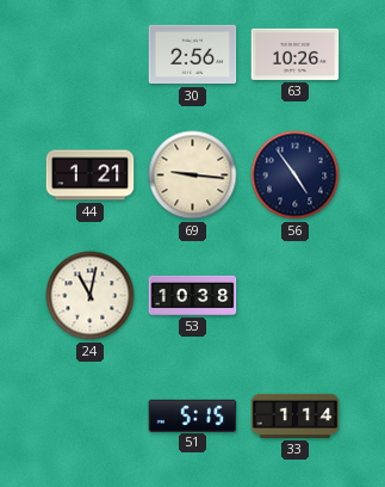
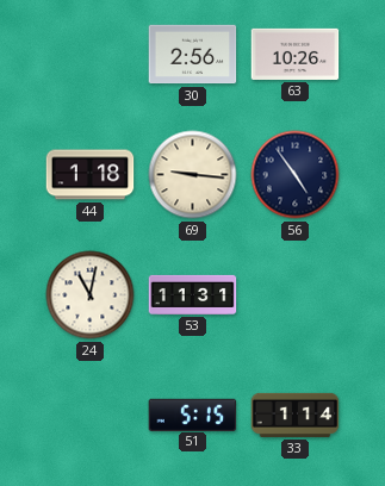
44: 1:21 -> 1:18 (91, 175)
53: 10:38 -> 11:31 (193, 294)
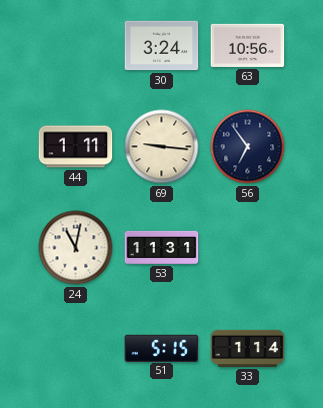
30: 2:56 -> 3:24 (162, 46)
63: 10:26 -> 10:56 (248, 45)
44: 1:18 -> 1:11 (76, 147)
56: 4:54 -> 6:54 (248, 147)
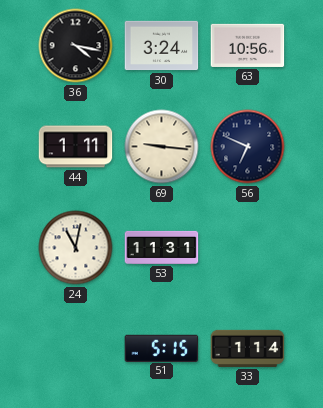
36: none -> 4:17 (76, 46)
56: 6:54 -> 6:49 (248, 147)
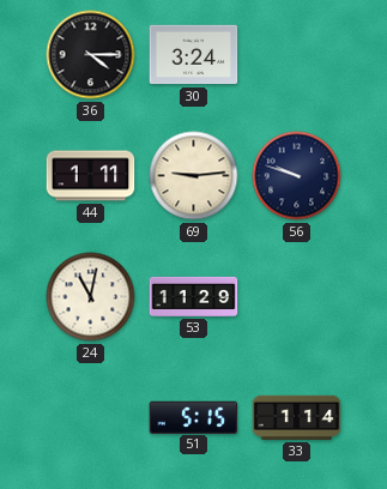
36: 4:17 -> 4:15 (91, 55)
63: 10:56 -> none (248, 45)
69: 9:16 -> 9:14 (194, 176)
56: 6:49 -> 9:48 (297, 176)
53: 11:31 -> 11:29 (194, 296)
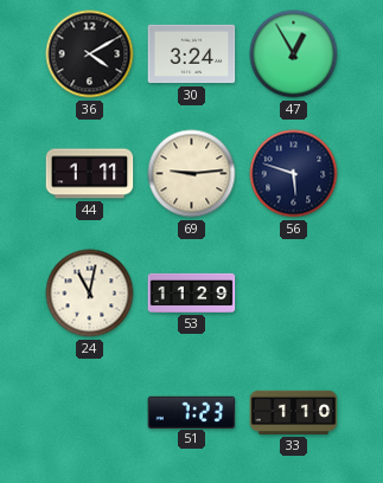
36: 4:15 -> 4:10 (90, 54)
47: none -> 12:55 (294, 54)
56: 9:48 -> 5:48 (294, 174)
51: 5:15 -> 7:23 (192, 412)
33: 1:14 -> 1:10 (294, 412)
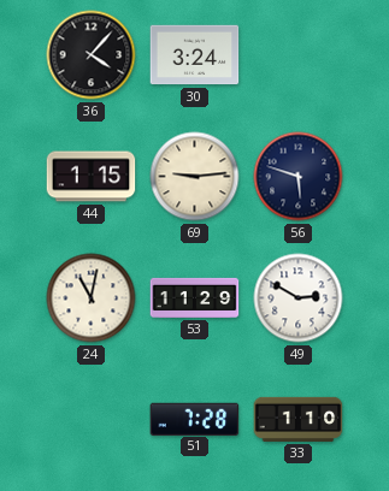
36: 4:10 -> 4:07 (92, 55)
47: 12:55 -> none (294, 54)
44: 1:11 -> 1:15 (92, 177)
49: none -> 2:50 (299, 298)
51: 7:23 -> 7:28 (195, 419)
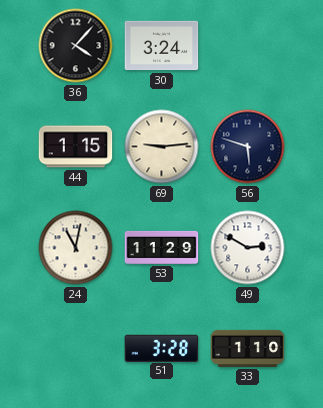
51: 7:28 -> 3:28 (162, 348)
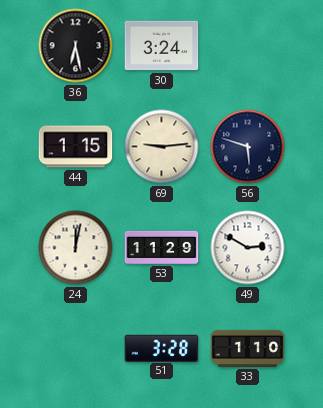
36: 4:07 -> 6:28 (76, 46)
24: 11:02 -> 12:02 (76, 248)
